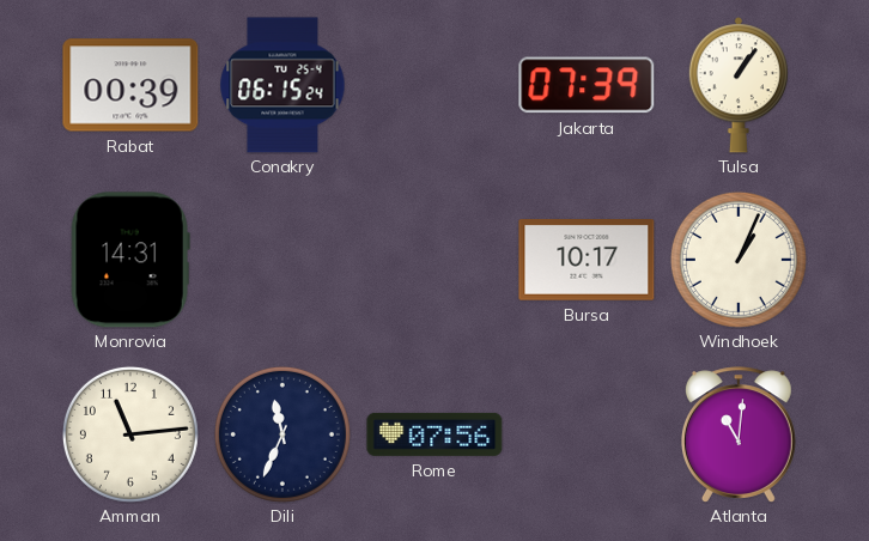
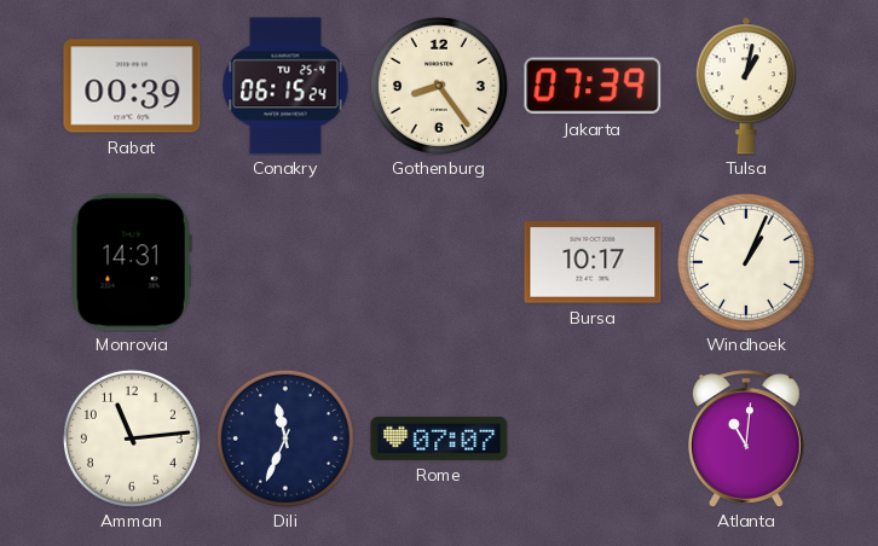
Gothenburg: none -> 8:24 (439, 86)
Tulsa: 1:06 -> 1:02 (746, 86)
Rome: 07:56 -> 07:07 (439, 438)
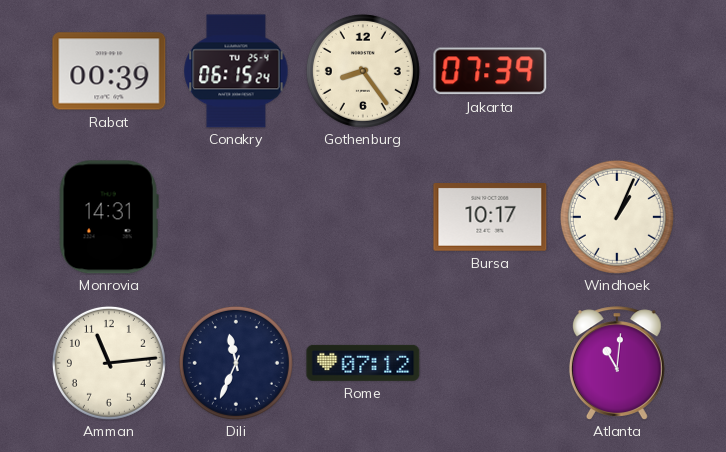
Tulsa: 1:02 -> none (746, 86)
Rome: 07:07 -> 07:12 (363, 363)
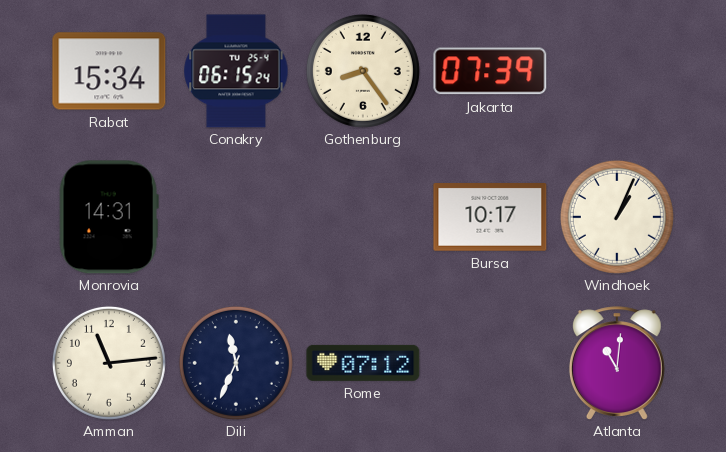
Rabat: 00:39 -> 15:34 (109, 71)
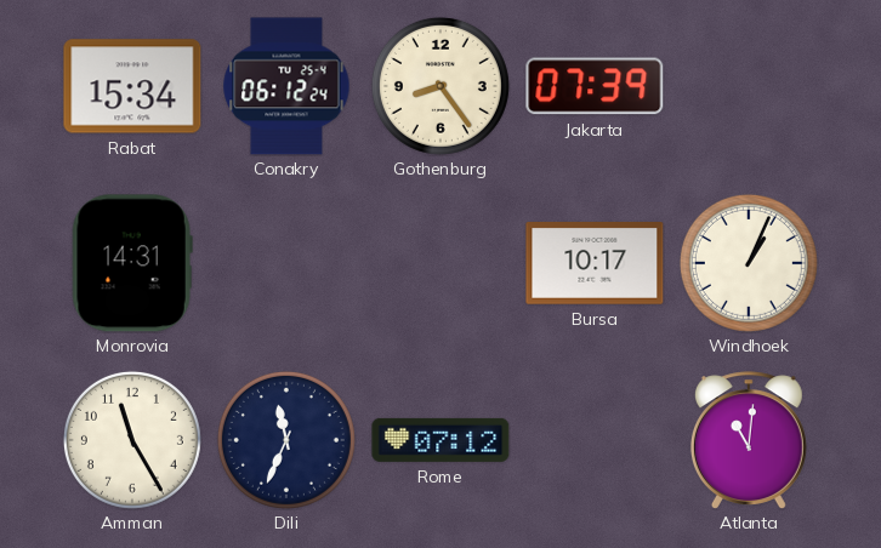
Conakry: 06:15 -> 06:12 (286, 86)
Amman: 11:14 -> 11:25 (132, 440)
